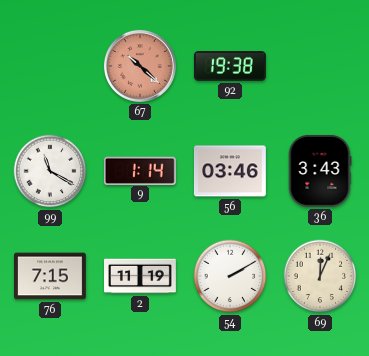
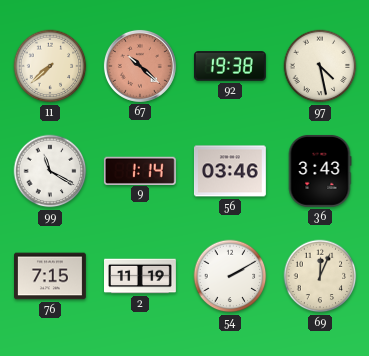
11: none -> 7:38 (50, 66)
97: none -> 4:28 (320, 66)
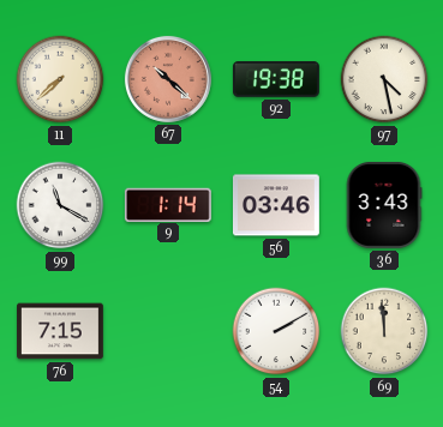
2: 11:19 -> none (141, 276)
69: 12:04 -> 11:59 (384, 331)
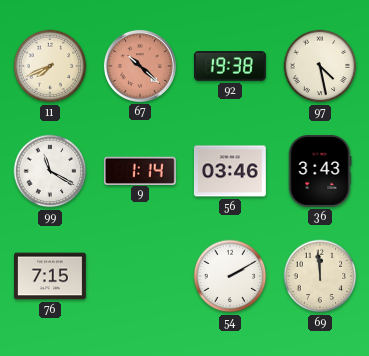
11: 7:38 -> 7:41 (50, 66)
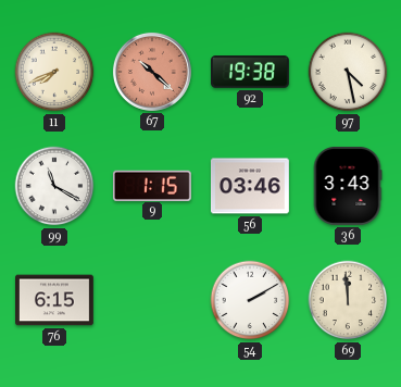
9: 1:14 -> 1:15 (152, 185)
76: 7:15 -> 6:15 (55, 300)
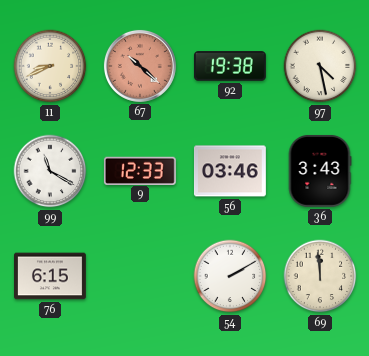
11: 7:41 -> 8:41 (50, 66)
9: 1:15 -> 12:33 (140, 170)
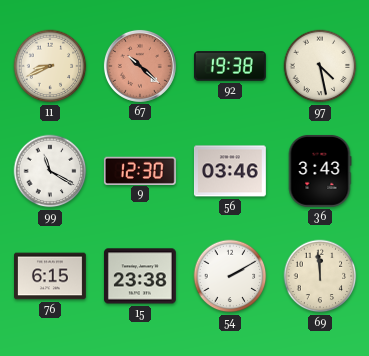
9: 12:33 -> 12:30 (140, 170)
15: none -> 23:38 (140, 276)
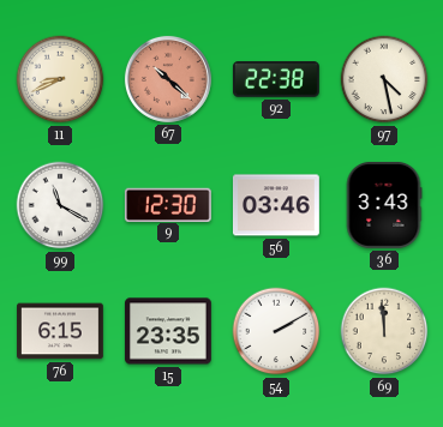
92: 19:38 -> 22:38 (276, 79)
15: 23:38 -> 23:35 (168, 331)
